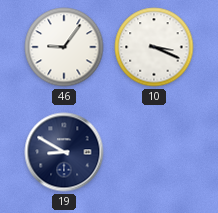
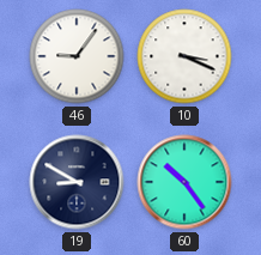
60: none -> 10:24 (184, 182)
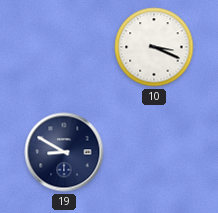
46: 9:06 -> none (77, 56)
60: 10:24 -> none (184, 182)
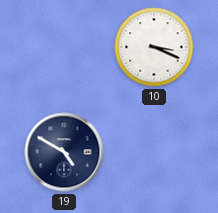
19: 8:50 -> 4:50 (64, 152)
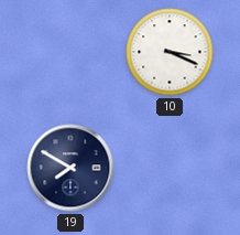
19: 4:50 -> 7:50 (70, 168)
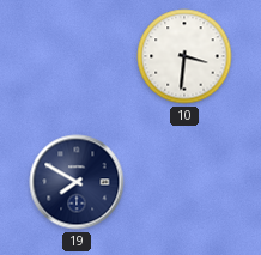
10: 3:19 -> 3:31 (184, 56)
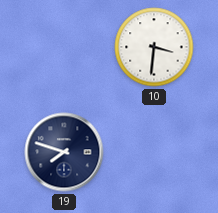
19: 7:50 -> 7:48 (64, 152)
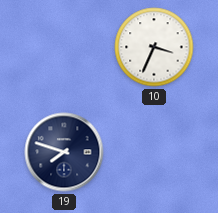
10: 3:31 -> 3:34 (154, 47)
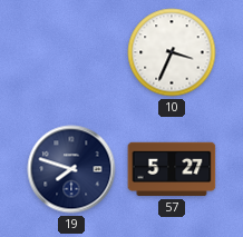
57: none -> 5:27 (172, 169)
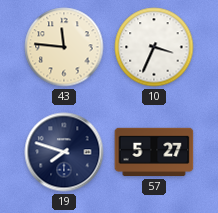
43: none -> 11:46 (64, 47)
